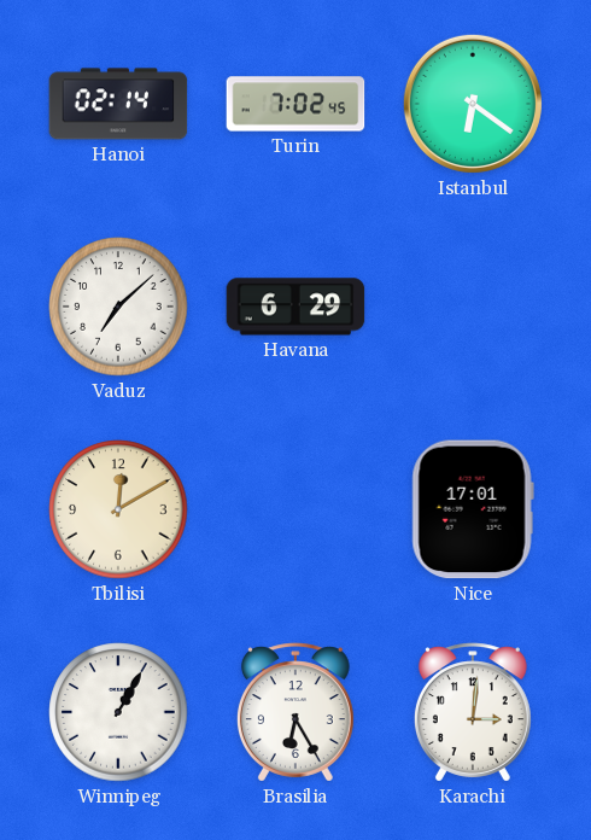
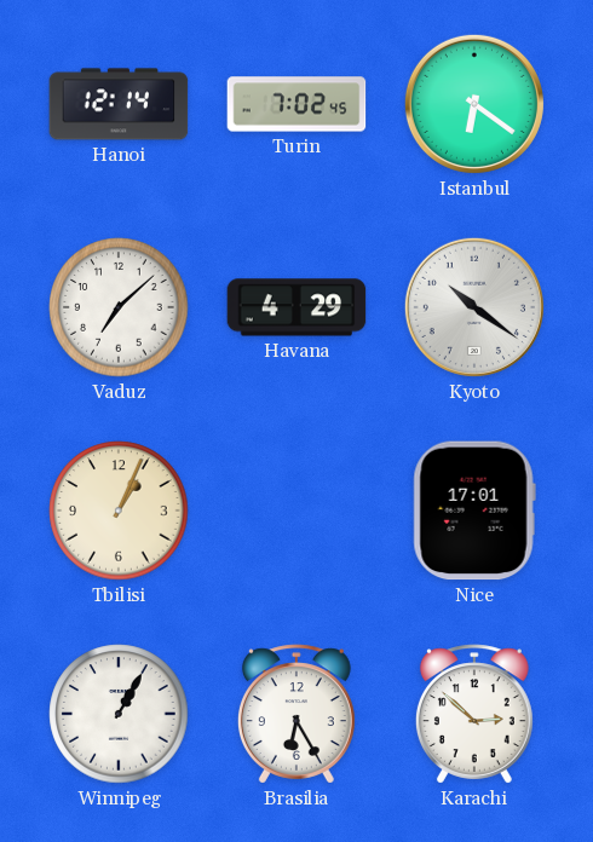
Hanoi: 02:14 -> 12:14 (119, 104)
Havana: 6:29 -> 4:29 (296, 307)
Kyoto: none -> 10:21 (474, 307)
Tbilisi: 12:10 -> 1:04 (119, 511)
Karachi: 3:01 -> 2:52 (474, 714)
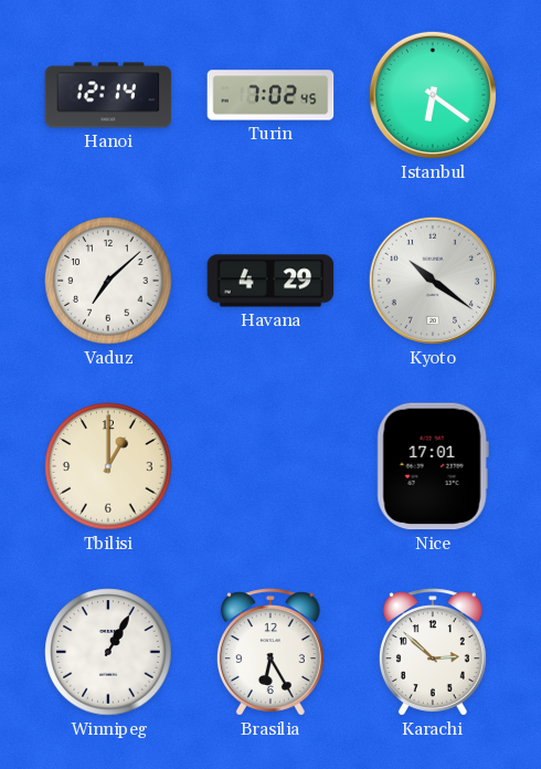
Tbilisi: 1:04 -> 1:00 (108, 466)
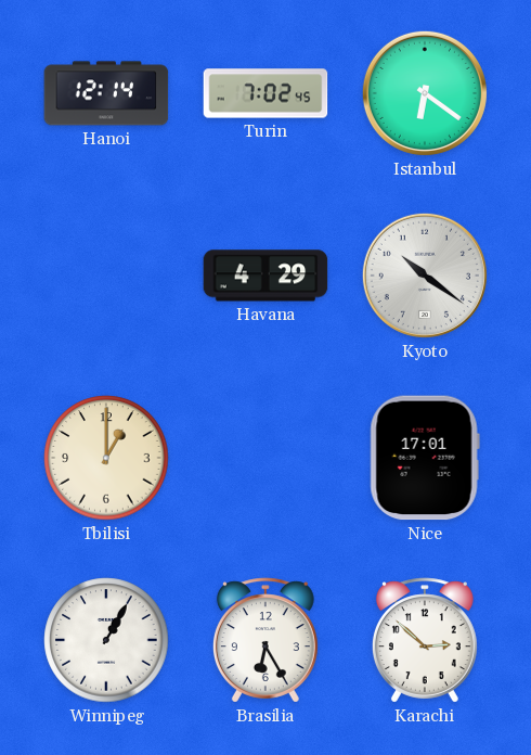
Vaduz: 7:08 -> none (108, 281)
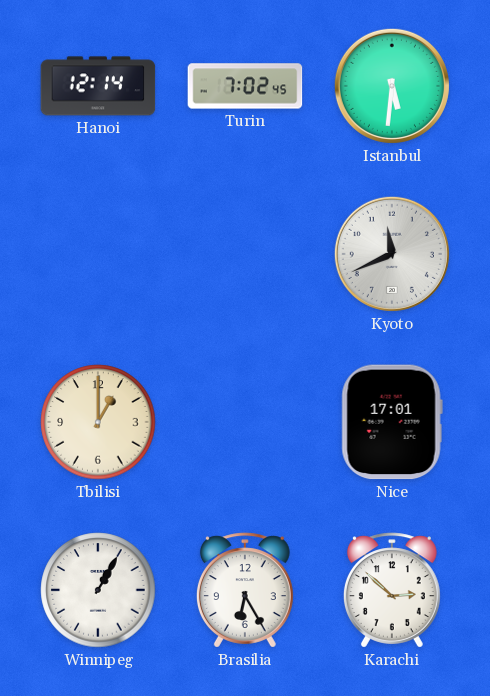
Istanbul: 6:21 -> 5:31 (392, 86)
Havana: 4:29 -> none (265, 276)
Kyoto: 10:21 -> 11:41 (392, 254)
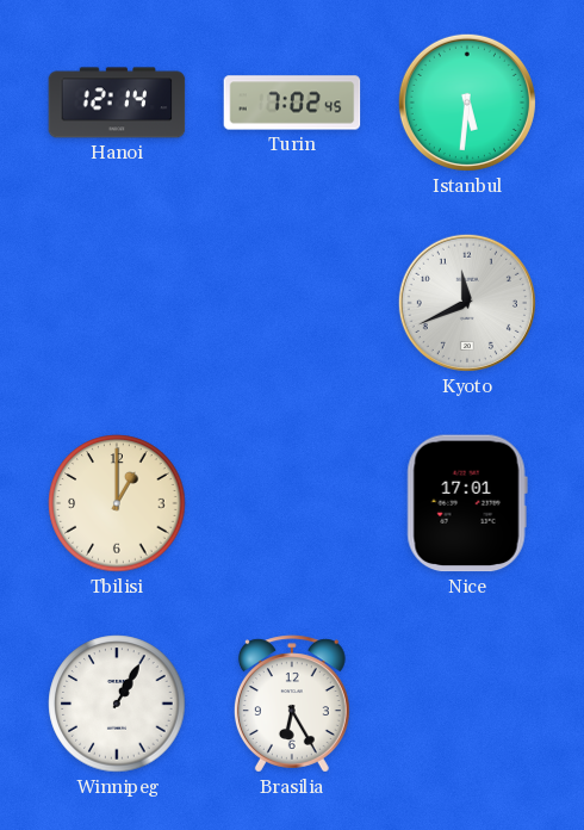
Karachi: 2:52 -> none (392, 590)
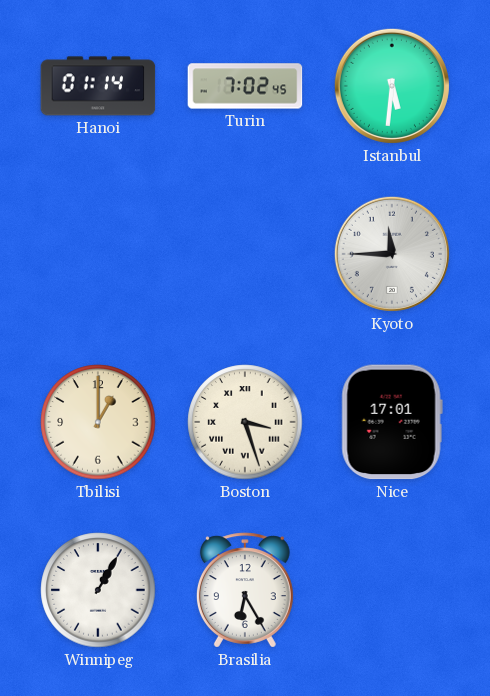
Hanoi: 12:14 -> 01:14 (98, 86)
Kyoto: 11:41 -> 11:45 (392, 254)
Boston: none -> 3:27 (245, 422)
